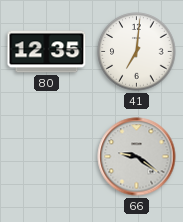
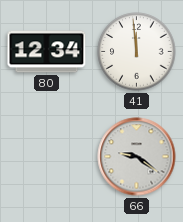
80: 12:35 -> 12:34 (47, 52)
41: 7:01 -> 11:59 (137, 52)
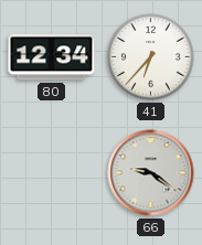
41: 11:59 -> 6:37 (151, 57)
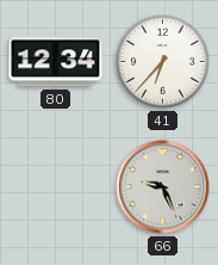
66: 9:21 -> 9:26 (163, 187)
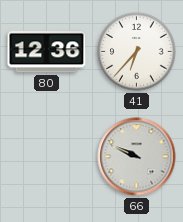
80: 12:34 -> 12:36 (47, 52)
66: 9:26 -> 9:49 (137, 157)
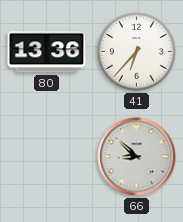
80: 12:36 -> 13:36 (47, 52)
66: 9:49 -> 8:52 (137, 157)
